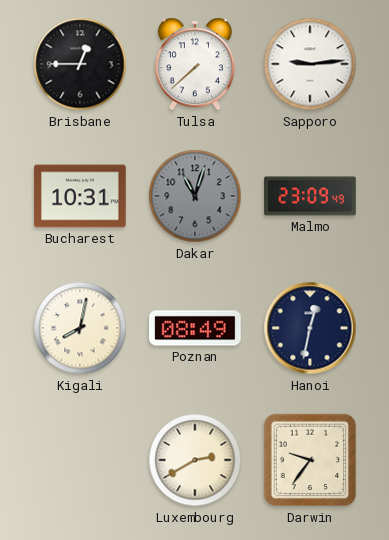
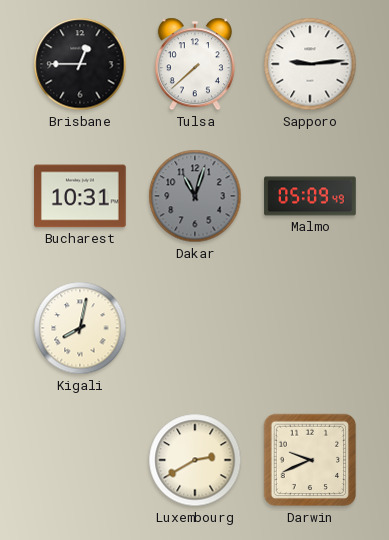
Malmo: 23:09 -> 05:09 (310, 196)
Poznan: 08:49 -> none (195, 328)
Hanoi: 12:32 -> none (310, 328)
Darwin: 9:36 -> 9:41 (310, 460)
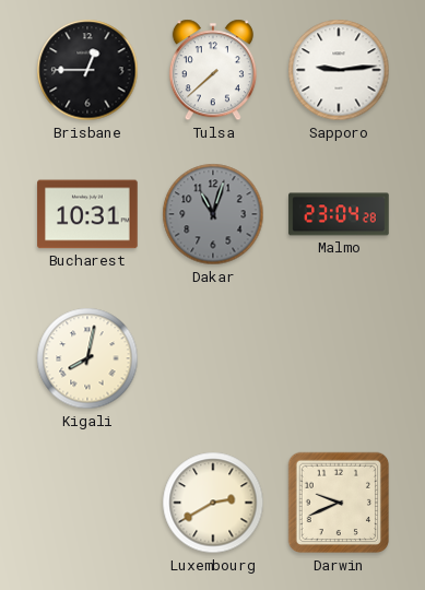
Malmo: 05:09 -> 23:04 (339, 214)
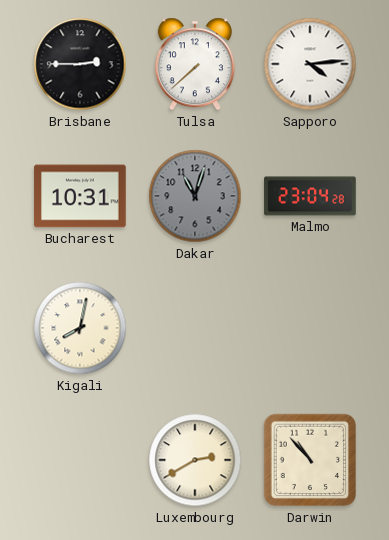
Brisbane: 12:45 -> 2:45 (80, 64)
Sapporo: 9:14 -> 4:14 (310, 64)
Darwin: 9:41 -> 10:53 (310, 460)
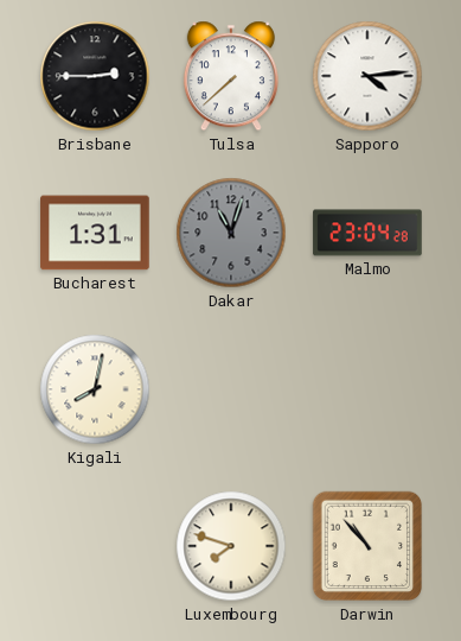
Bucharest: 10:31 -> 1:31 (95, 233)
Luxembourg: 2:40 -> 7:48 (231, 546)
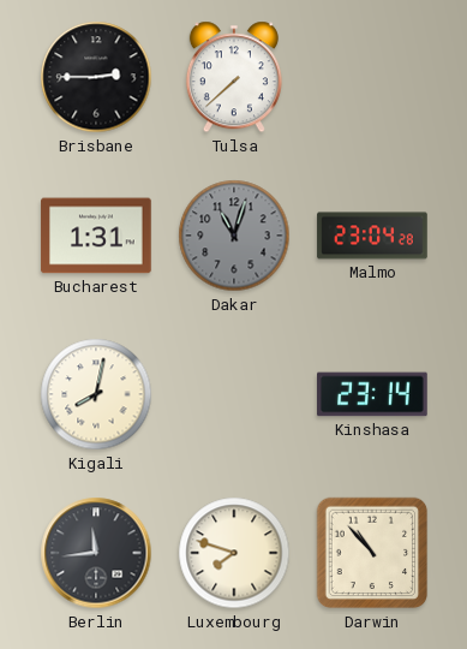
Sapporo: 4:14 -> none (367, 76)
Kinshasa: none -> 23:14 (372, 394)
Berlin: none -> 11:44 (96, 553)
